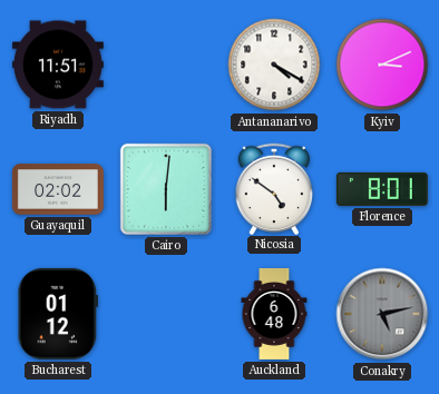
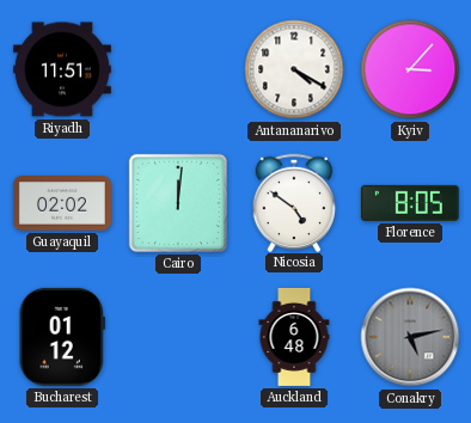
Kyiv: 3:11 -> 3:07 (410, 69)
Cairo: 6:01 -> 12:01 (178, 203)
Florence: 8:01 -> 8:05 (410, 203)
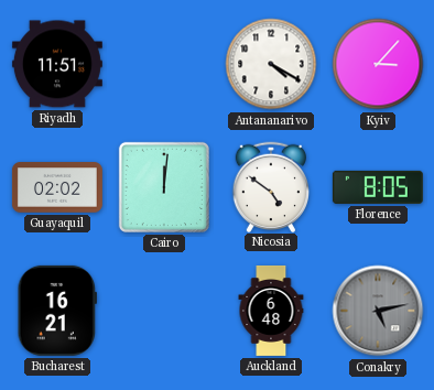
Bucharest: 01:12 -> 16:21 (56, 311)
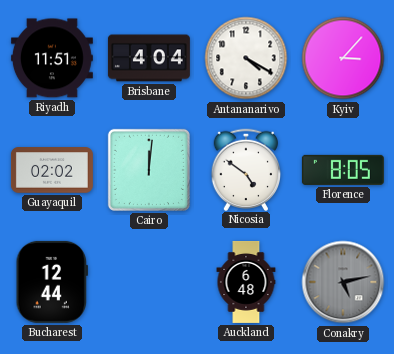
Brisbane: none -> 4:04 (149, 58)
Bucharest: 16:21 -> 12:44 (51, 282)
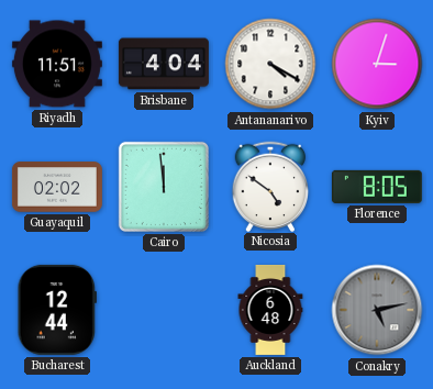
Kyiv: 3:07 -> 3:03 (377, 64)
Cairo: 12:01 -> 11:59 (164, 187)
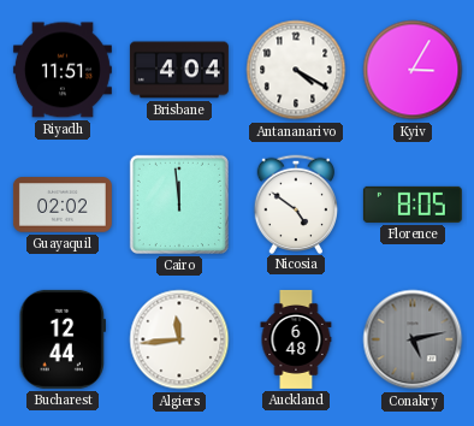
Kyiv: 3:03 -> 3:05 (413, 70)
Algiers: none -> 11:44 (179, 339)
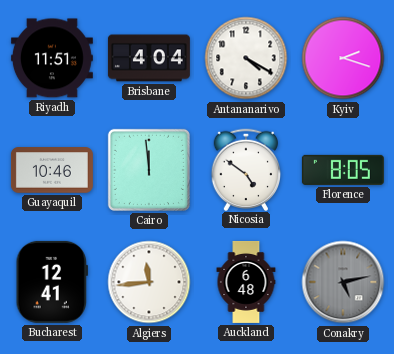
Kyiv: 3:05 -> 2:18 (343, 58)
Guayaquil: 02:02 -> 10:46 (52, 170)
Bucharest: 12:44 -> 12:41 (51, 282)
